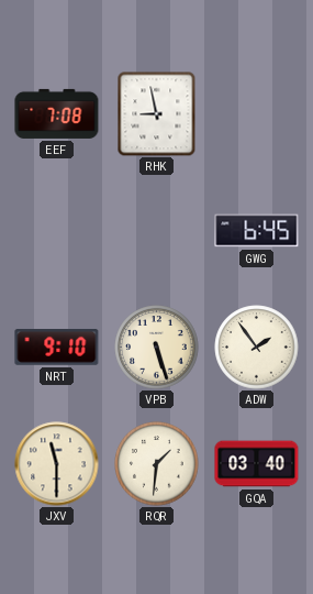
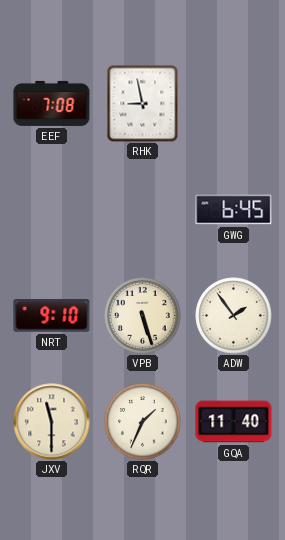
RQR: 1:31 -> 1:34 (143, 422)
GQA: 03:40 -> 11:40 (234, 422)
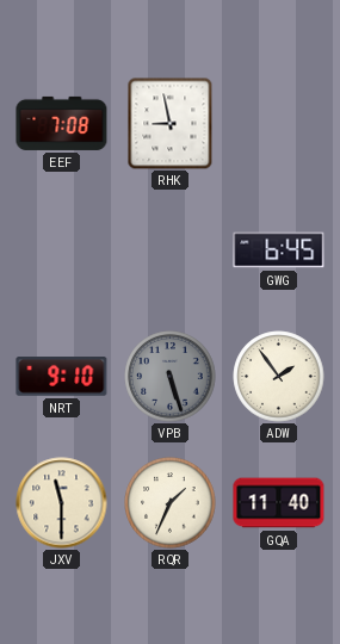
VPB dial: cream -> grey (171, 377)
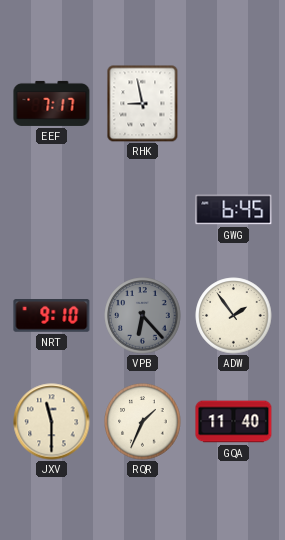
EEF: 7:08 -> 7:17 (52, 103)
VPB: 5:27 -> 6:23 (143, 316)
